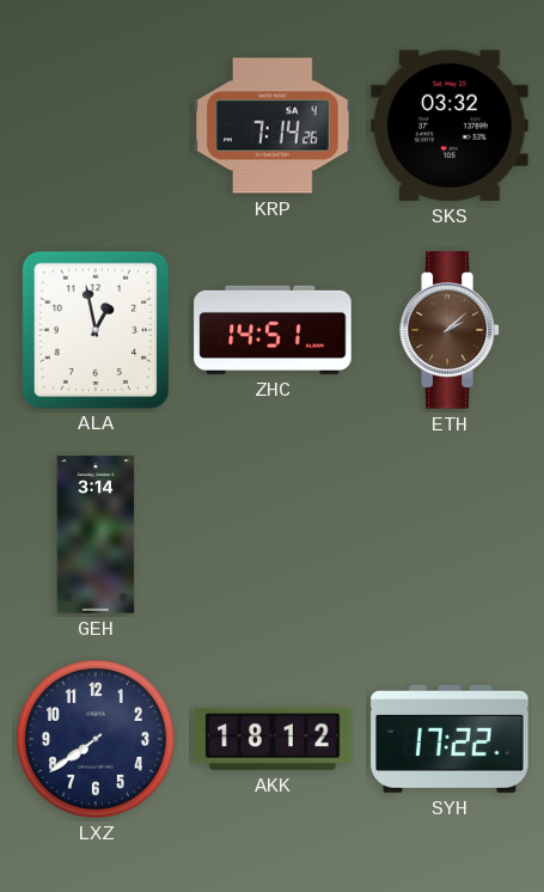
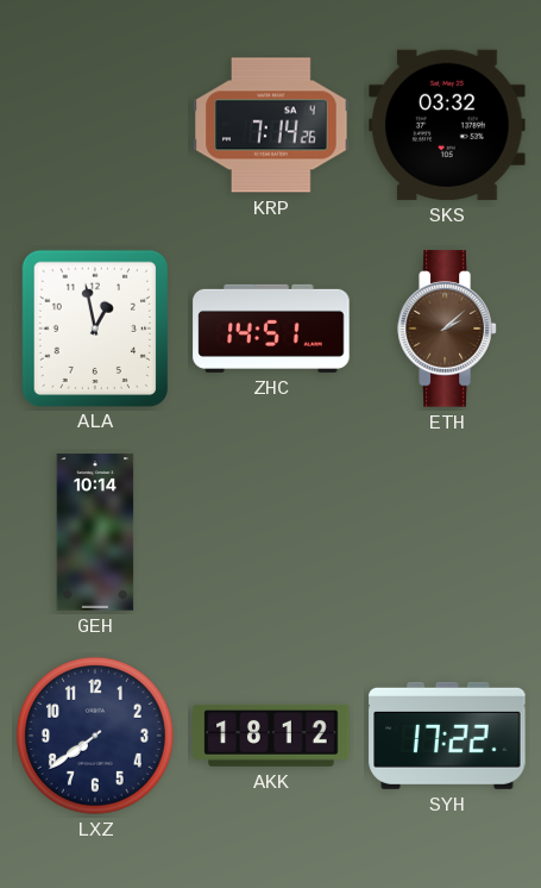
GEH: 3:14 -> 10:14 (95, 532)
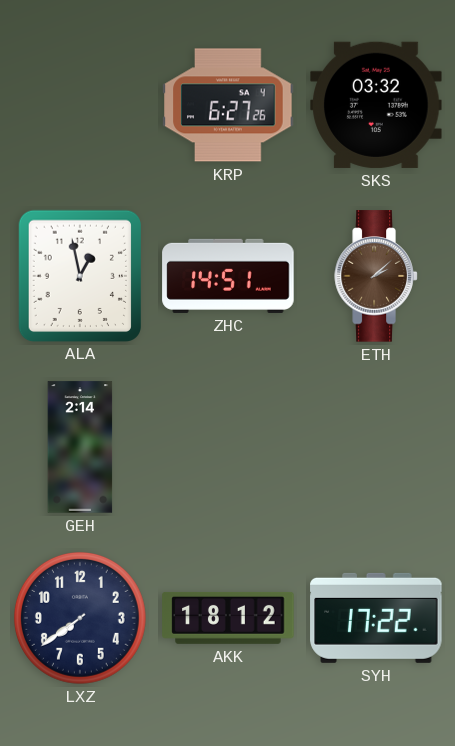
KRP: 7:14 -> 6:27 (228, 105)
GEH: 10:14 -> 2:14 (80, 447)
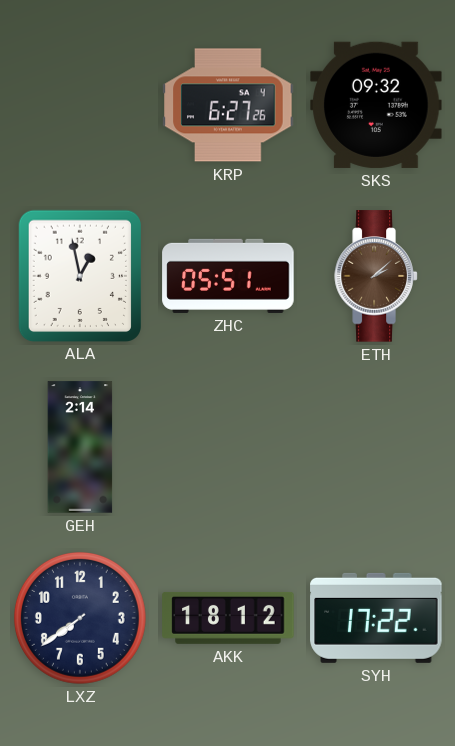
SKS: 03:32 -> 09:32 (376, 105)
ZHC: 14:51 -> 05:51 (228, 276)
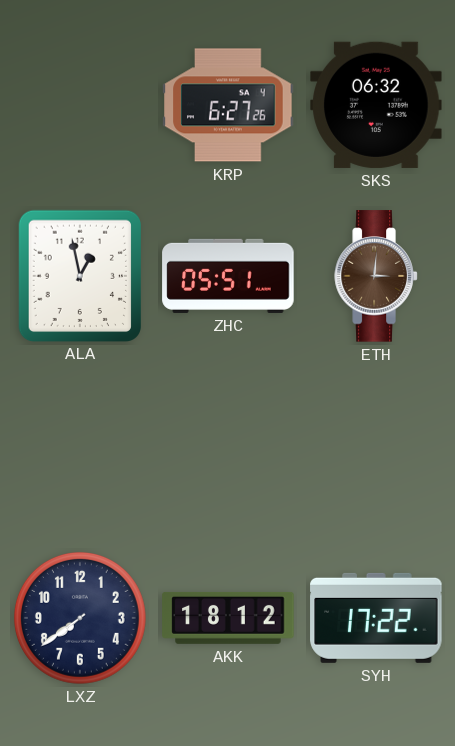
SKS: 09:32 -> 06:32 (376, 105)
ETH: 2:08 -> 3:01 (376, 276)
GEH: 2:14 -> none (80, 447)
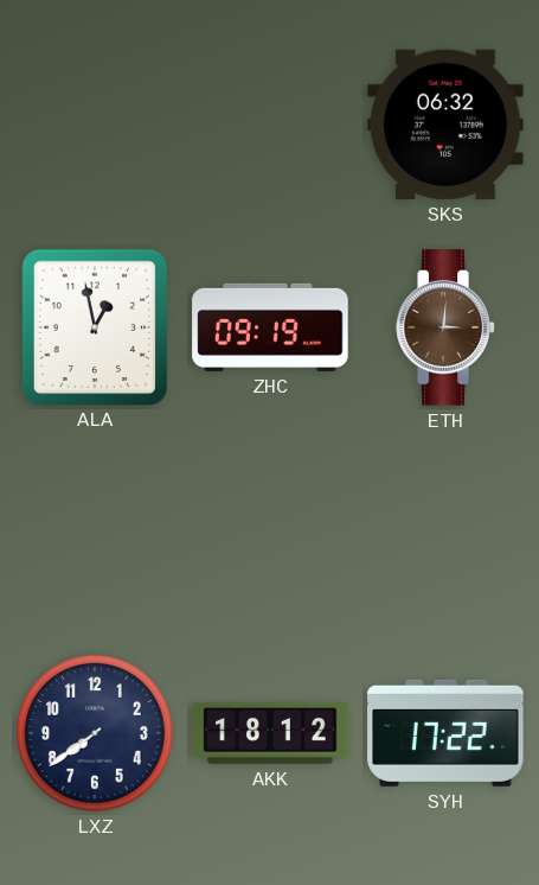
KRP: 6:27 -> none (228, 105)
ZHC: 05:51 -> 09:19 (270, 327)
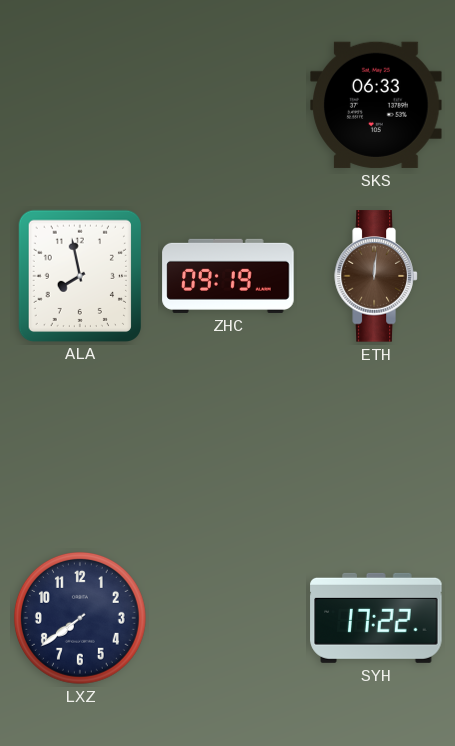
SKS: 06:32 -> 06:33 (376, 105)
ALA: 12:58 -> 7:58 (79, 275)
ETH: 3:01 -> 12:01 (376, 276)
AKK: 18:12 -> none (270, 733)
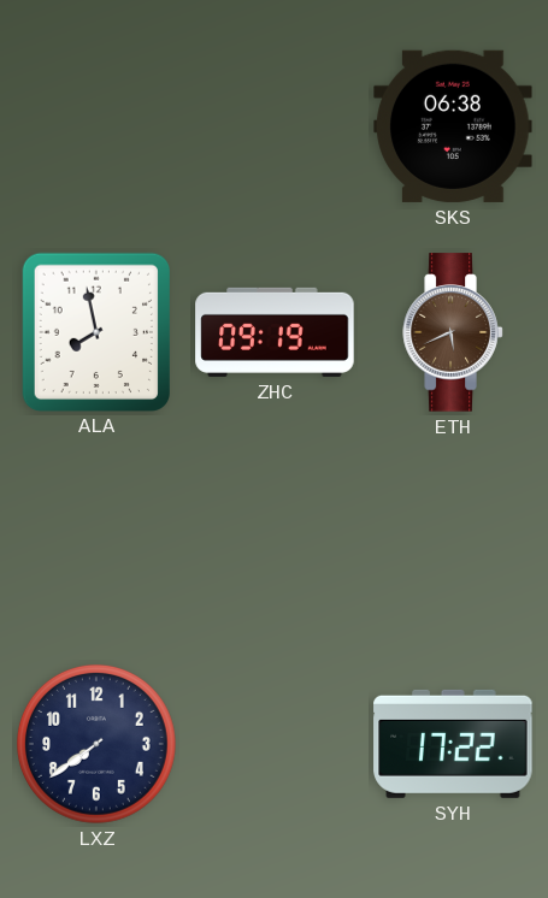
SKS: 06:33 -> 06:38 (453, 126)
ETH: 12:01 -> 5:41 (453, 332)
